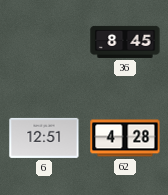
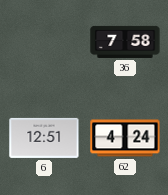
36: 8:45 -> 7:58 (125, 42)
62: 4:28 -> 4:24 (125, 138)
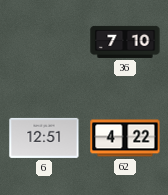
36: 7:58 -> 7:10 (125, 42)
62: 4:24 -> 4:22 (125, 138)
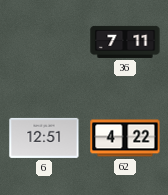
36: 7:10 -> 7:11 (125, 42)
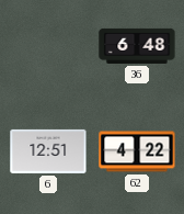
36: 7:11 -> 6:48 (137, 46)
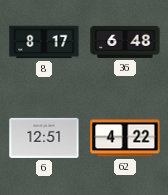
8: none -> 8:17 (44, 42)
